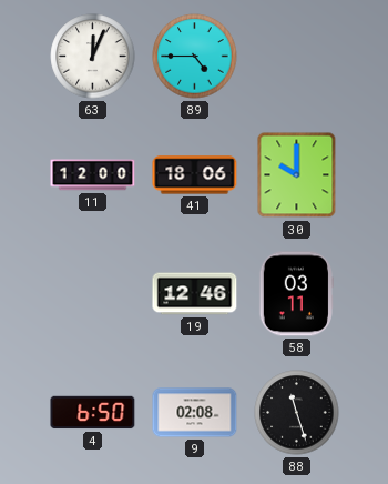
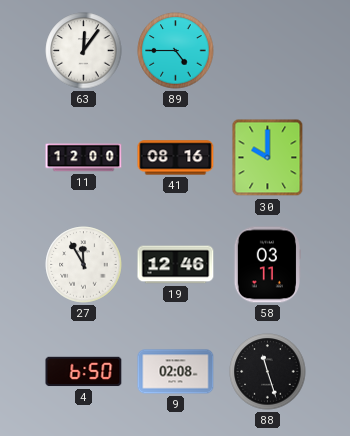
63: 12:04 -> 12:06 (84, 51)
41: 18:06 -> 08:16 (176, 158)
27: none -> 11:55 (84, 265)
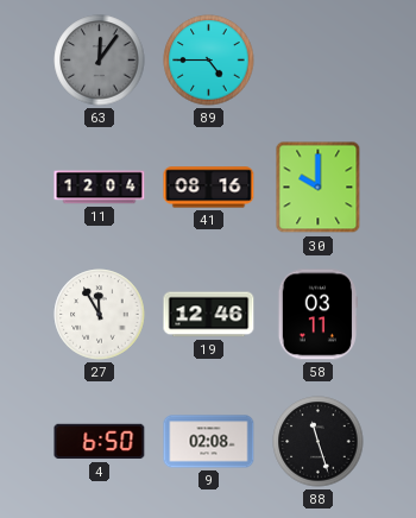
63 dial: white -> grey (100, 61)
11: 12:00 -> 12:04 (100, 188)
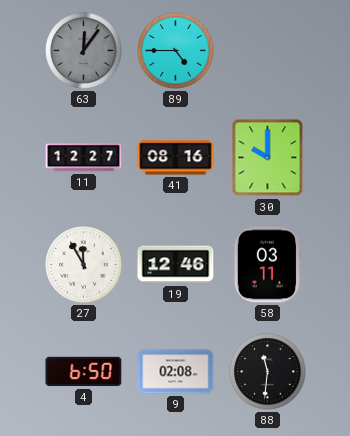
11: 12:04 -> 12:27 (84, 158)
88: 11:27 -> 11:31 (268, 372)
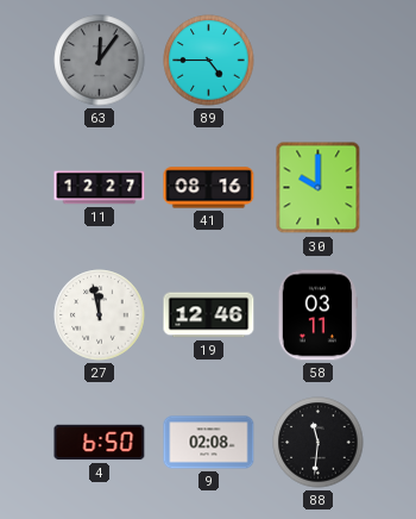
27: 11:55 -> 11:58 (100, 315)
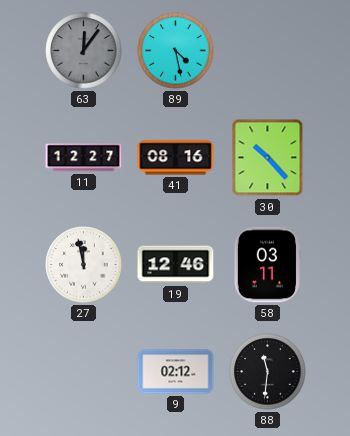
89: 4:45 -> 4:28 (176, 51)
30: 10:00 -> 10:23 (268, 158)
4: 6:50 -> none (100, 443)
9: 02:08 -> 02:12 (176, 372)
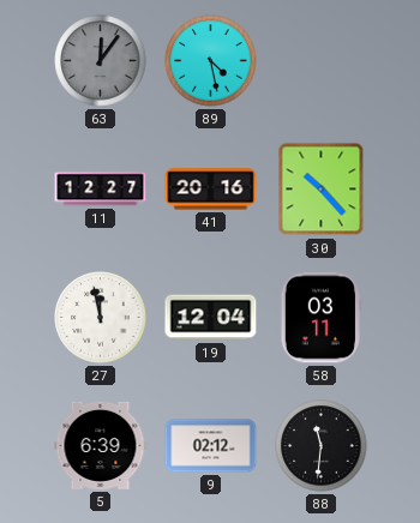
41: 08:16 -> 20:16 (211, 190)
19: 12:46 -> 12:04 (211, 318)
5: none -> 6:39 (101, 445)
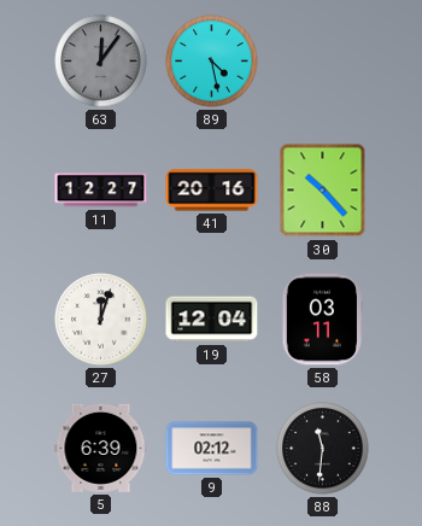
27: 11:58 -> 12:03 (101, 320)
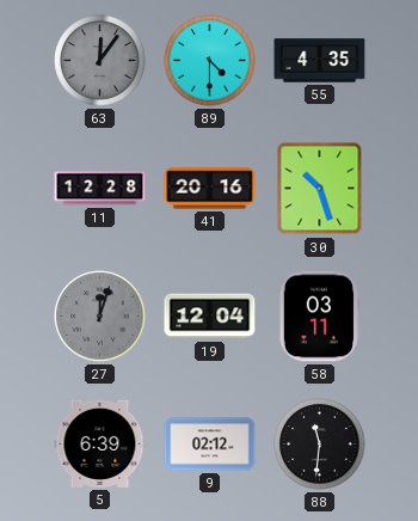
89: 4:28 -> 4:30 (210, 61)
55: none -> 4:35 (320, 61)
11: 12:27 -> 12:28 (100, 189)
30: 10:23 -> 10:27 (320, 189)
27 dial: white -> grey (100, 317)
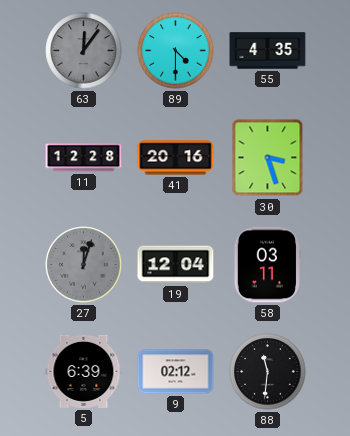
30: 10:27 -> 3:27 (268, 158)
